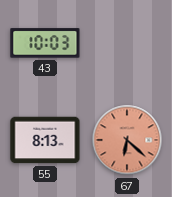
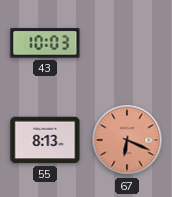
67: 6:22 -> 6:19 (127, 140)
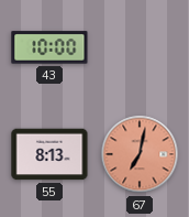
43: 10:03 -> 10:00 (49, 47)
67: 6:19 -> 7:02 (140, 154)
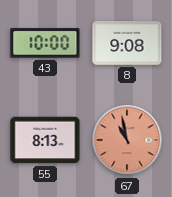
8: none -> 9:08 (127, 44)
67: 7:02 -> 10:58 (127, 140)
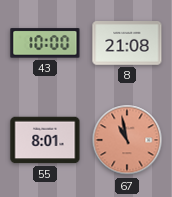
8: 9:08 -> 21:08 (127, 44)
55: 8:13 -> 8:01 (45, 140)
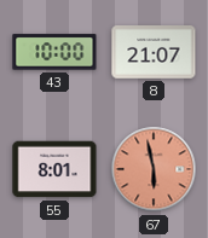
8: 21:08 -> 21:07 (154, 53)
67: 10:58 -> 5:58 (154, 169)
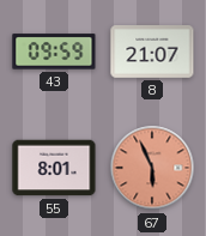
43: 10:00 -> 09:59 (54, 52)
67: 5:58 -> 5:56 (152, 168)
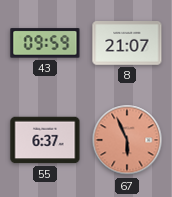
55: 8:01 -> 6:37 (45, 140)
